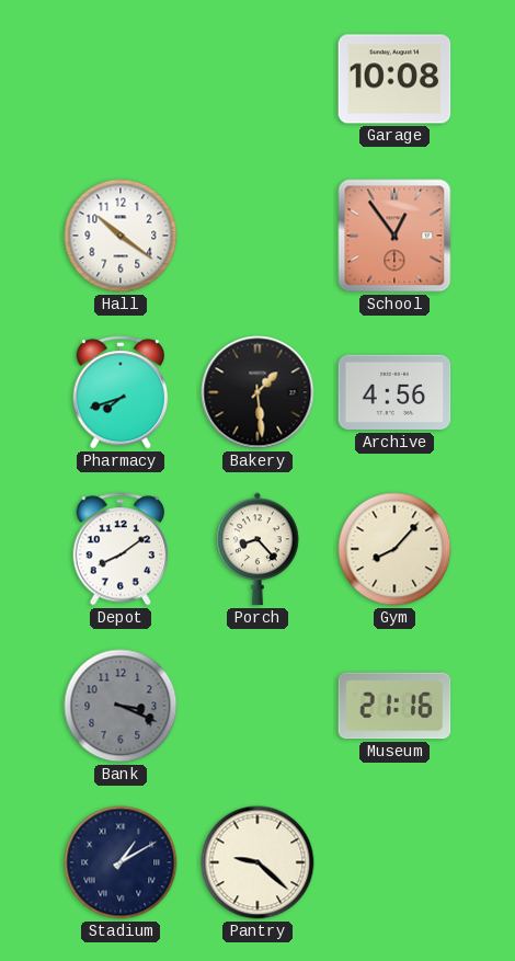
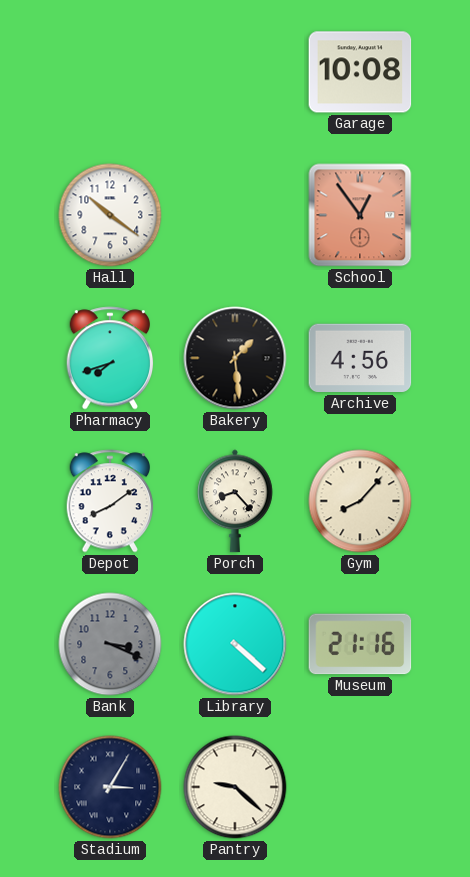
Library: none -> 4:22 (235, 644)
Stadium: 1:10 -> 3:05 (110, 787)
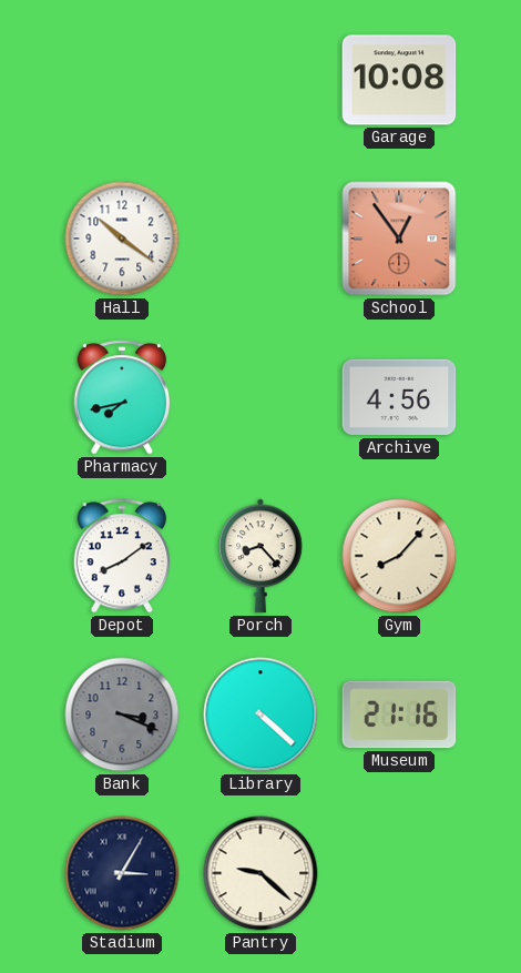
Pharmacy: 7:42 -> 7:43 (122, 397)
Bakery: 1:29 -> none (235, 358)
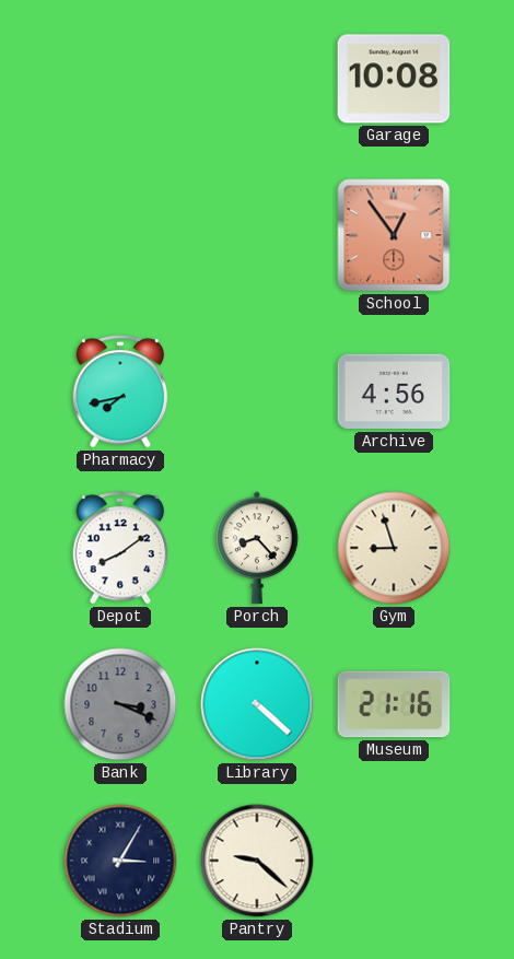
Hall: 10:21 -> none (122, 239)
Gym: 8:07 -> 8:57 (394, 548)
